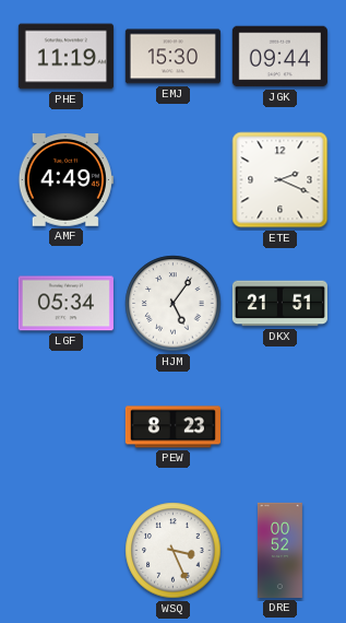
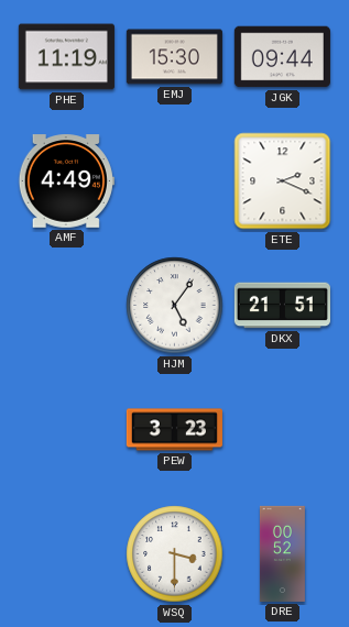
LGF: 05:34 -> none (65, 304)
PEW: 8:23 -> 3:23 (174, 430)
WSQ: 3:26 -> 3:30 (175, 554)
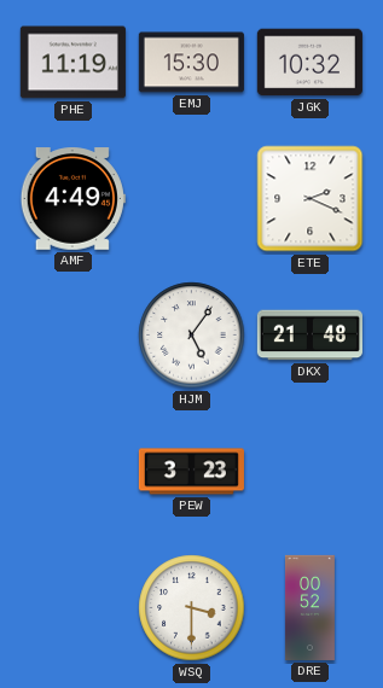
JGK: 09:44 -> 10:32 (309, 63)
DKX: 21:51 -> 21:48 (309, 336)
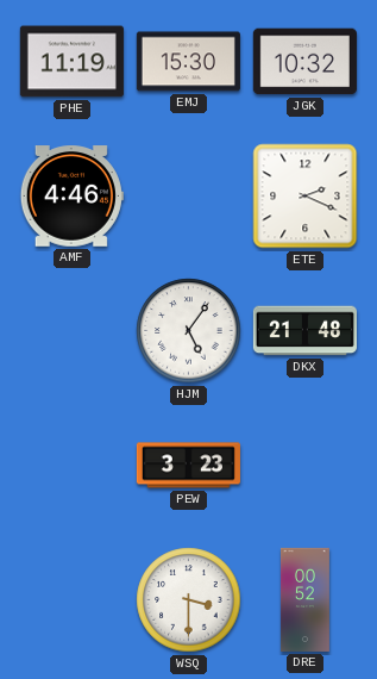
AMF: 4:49 -> 4:46 (71, 197)
